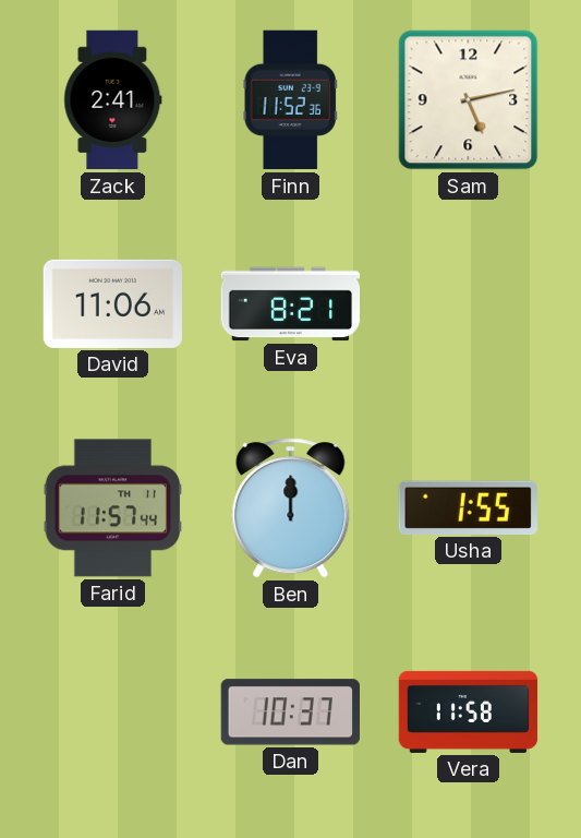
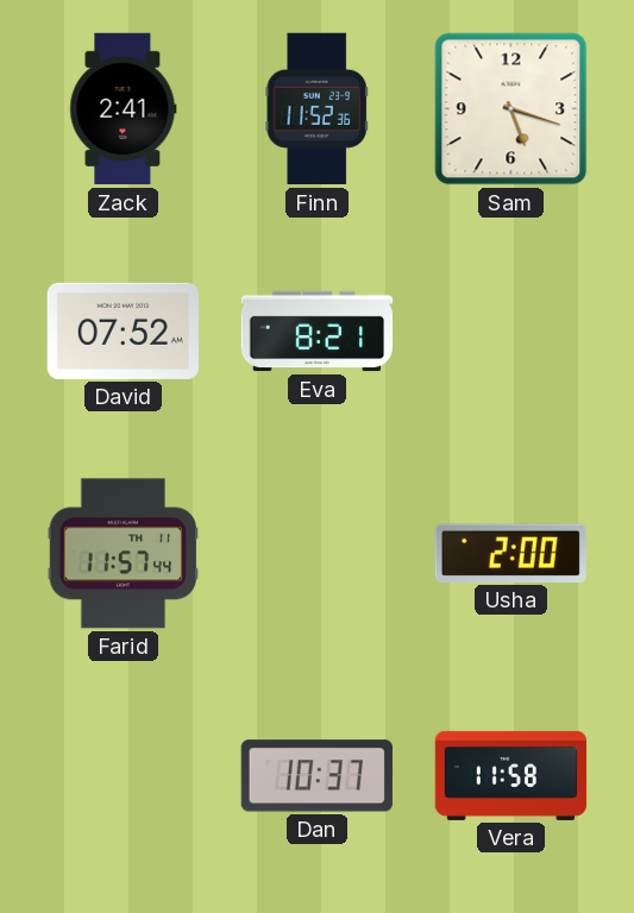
Sam: 5:13 -> 5:18 (511, 109)
David: 11:06 -> 07:52 (124, 330)
Ben: 12:00 -> none (291, 508)
Usha: 1:55 -> 2:00 (510, 553)
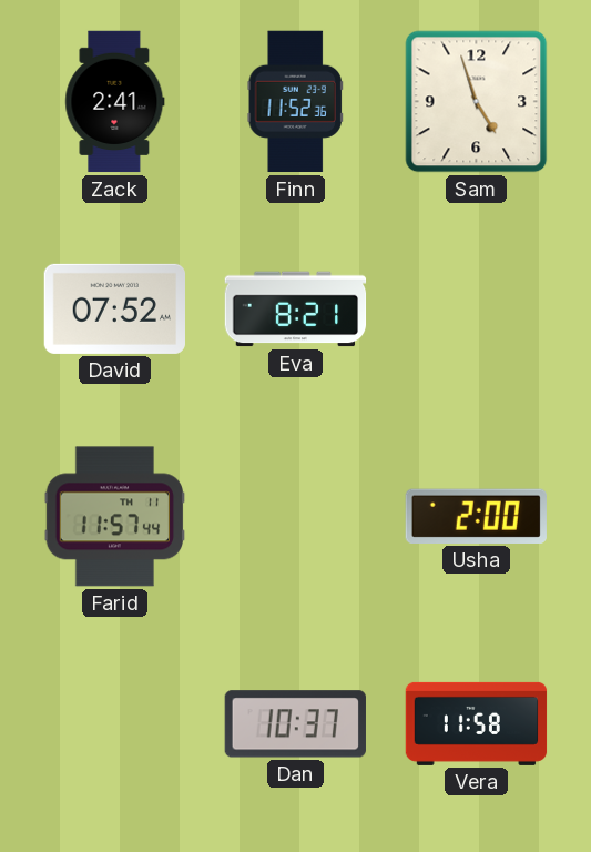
Sam: 5:18 -> 4:57 (477, 102)
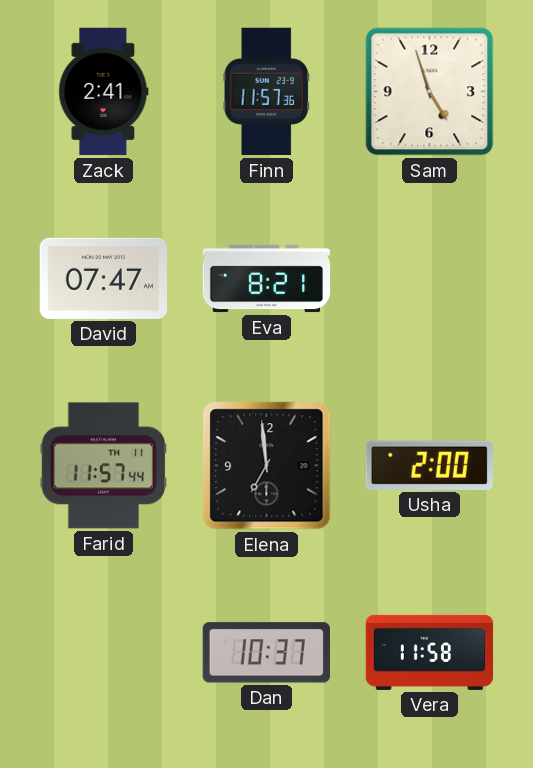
Finn: 11:52 -> 11:57 (266, 92)
David: 07:52 -> 07:47 (104, 278)
Elena: none -> 6:59 (267, 466)
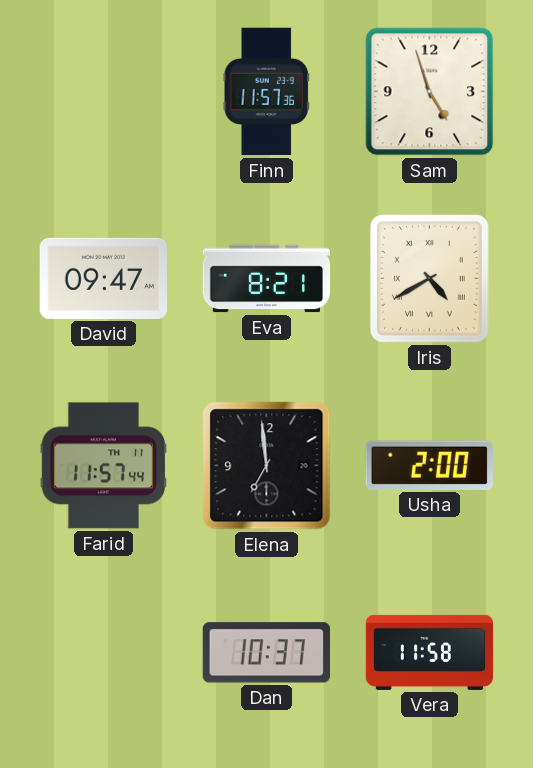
Zack: 2:41 -> none (104, 92)
David: 07:47 -> 09:47 (104, 278)
Iris: none -> 4:40 (429, 279)
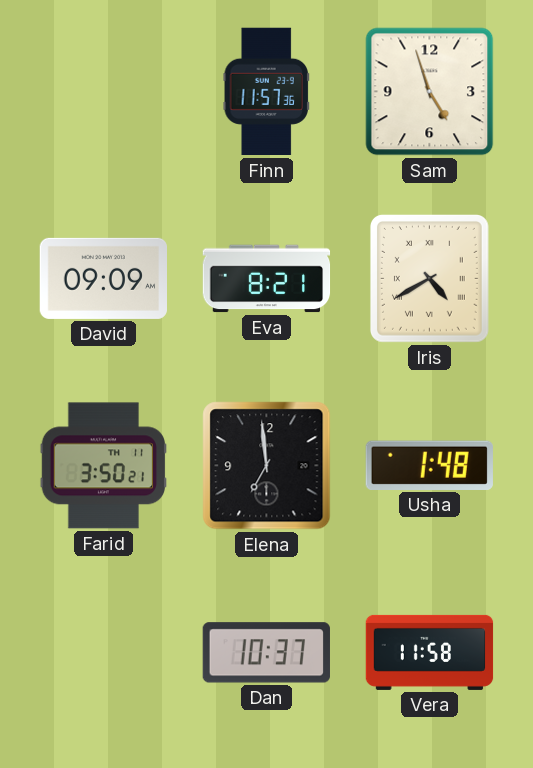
David: 09:47 -> 09:09 (104, 278)
Farid: 11:57 -> 3:50 (103, 466)
Usha: 2:00 -> 1:48 (429, 465)
